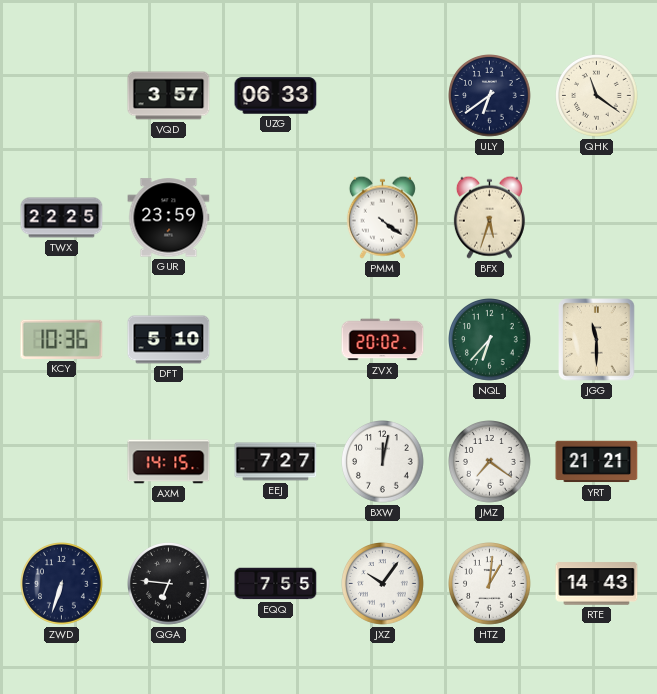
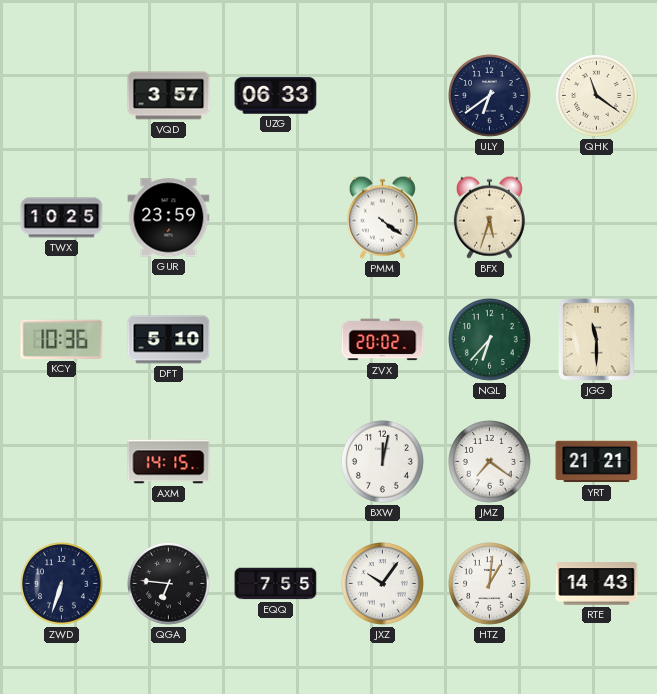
TWX: 22:25 -> 10:25 (62, 218)
EEJ: 7:27 -> none (276, 462)
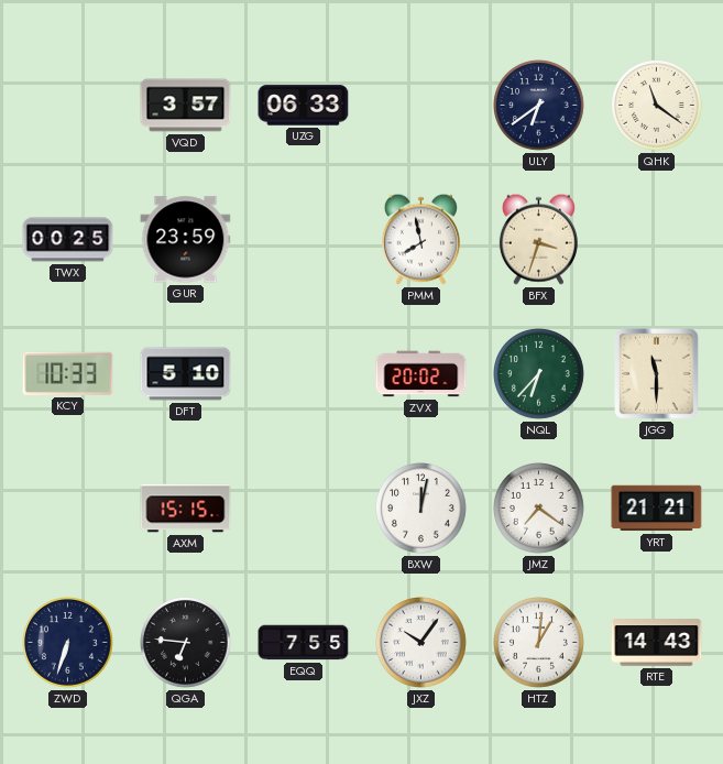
TWX: 10:25 -> 00:25 (68, 240)
PMM: 4:21 -> 7:58 (420, 239)
BFX: 5:33 -> 3:33 (538, 239)
KCY: 10:36 -> 10:33 (68, 373)
AXM: 14:15 -> 15:15 (186, 509)
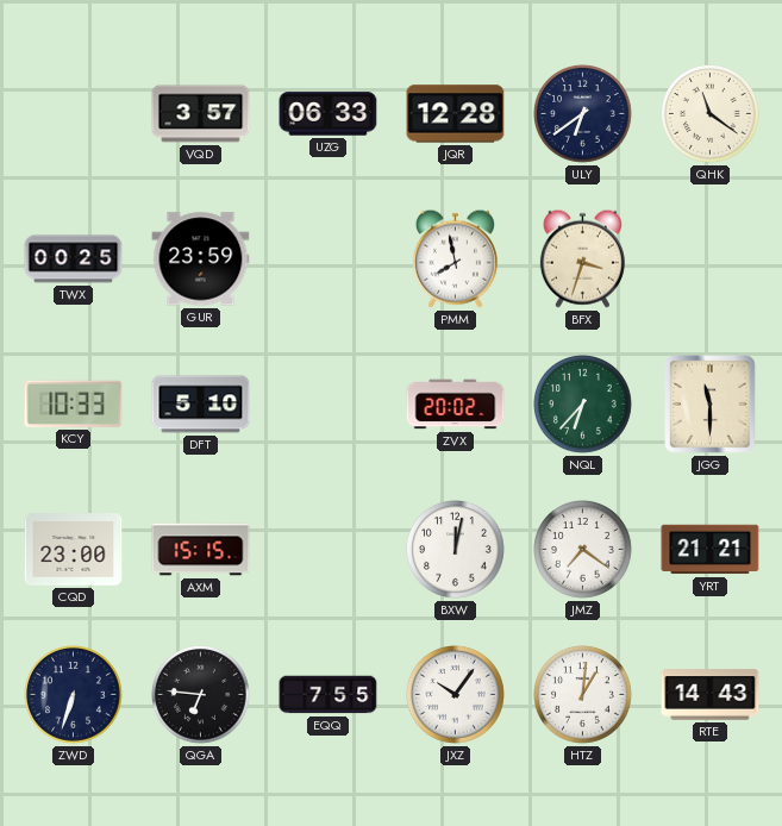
JQR: none -> 12:28 (456, 114)
CQD: none -> 23:00 (74, 550)
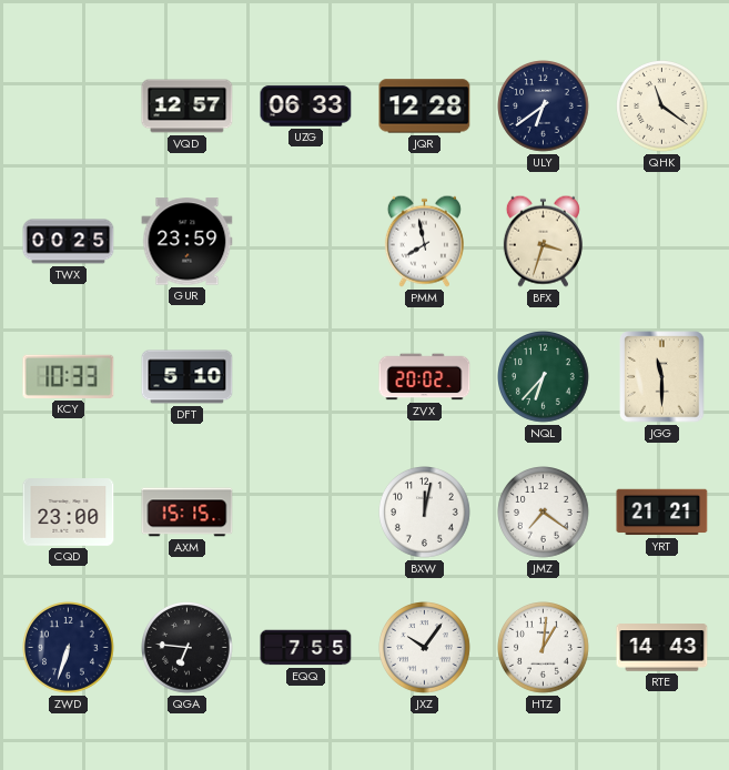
VQD: 3:57 -> 12:57 (188, 107)
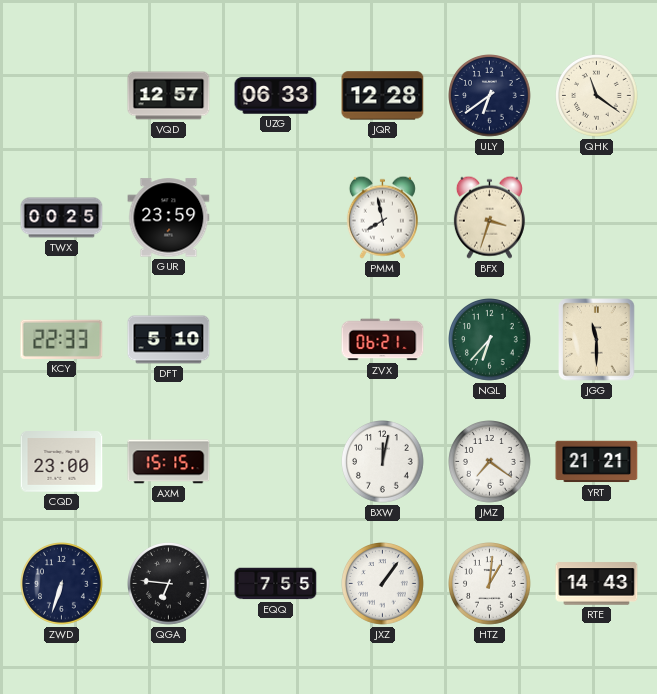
KCY: 10:33 -> 22:33 (62, 339)
ZVX: 20:02 -> 06:21 (383, 340)
JXZ: 10:06 -> 1:06 (383, 584)
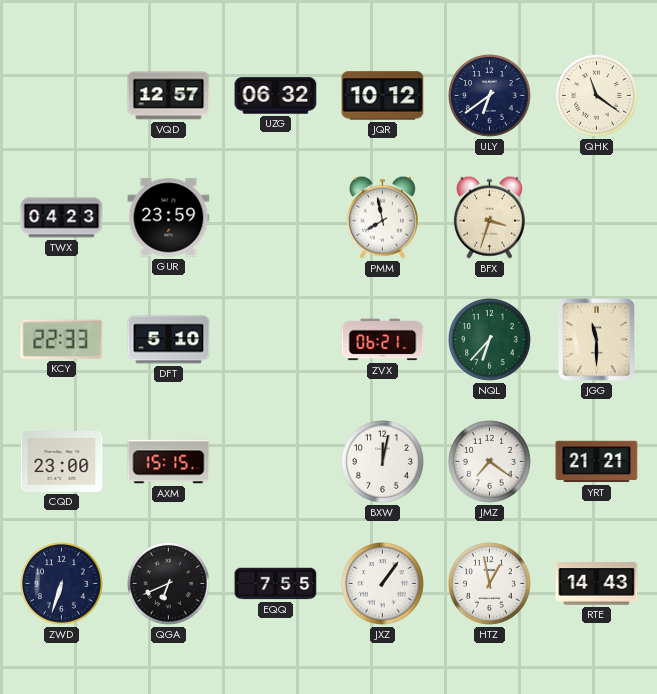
UZG: 06:33 -> 06:32 (276, 96)
JQR: 12:28 -> 10:12 (383, 96)
TWX: 00:25 -> 04:23 (62, 218)
QGA: 6:46 -> 6:41 (169, 584)
HTZ: 1:01 -> 12:58 (490, 584)
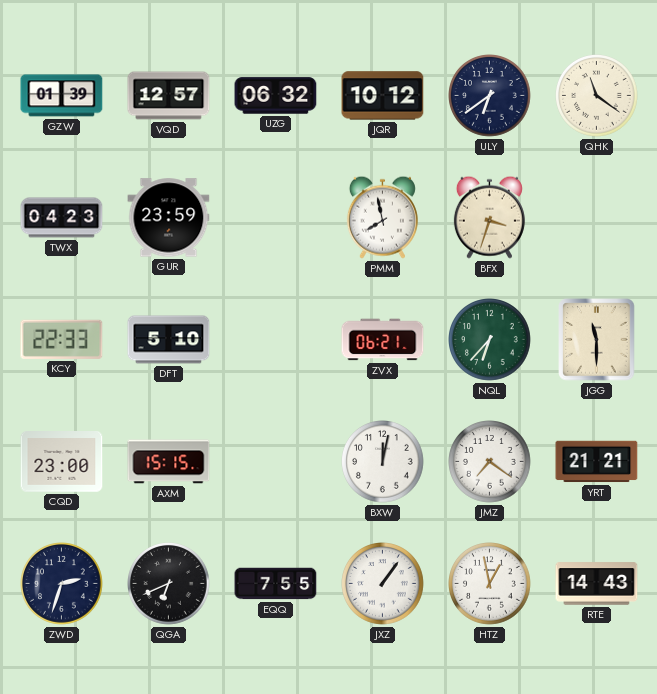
GZW: none -> 01:39 (62, 96)
ZWD: 6:33 -> 2:33 (62, 584)
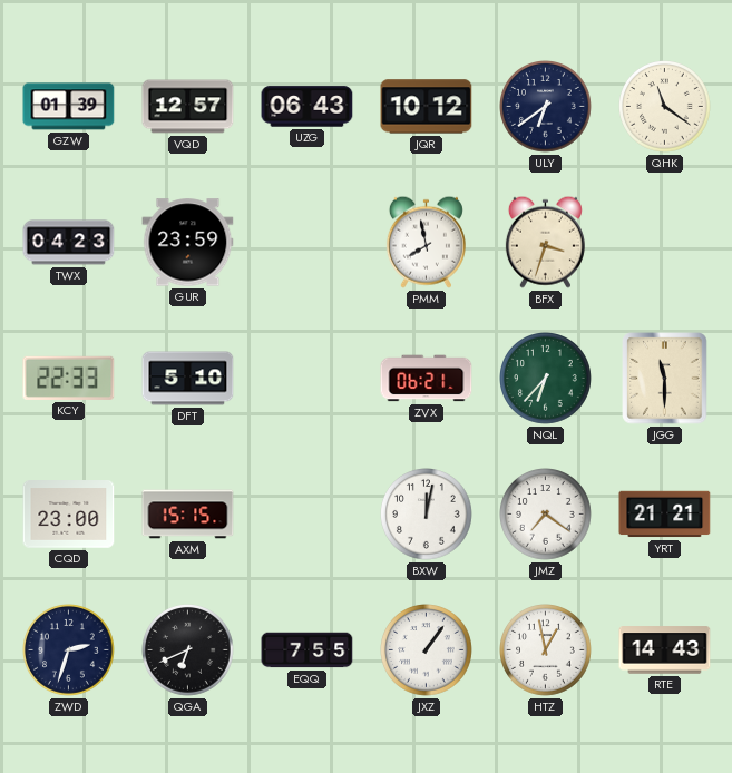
UZG: 06:32 -> 06:43 (308, 107)
